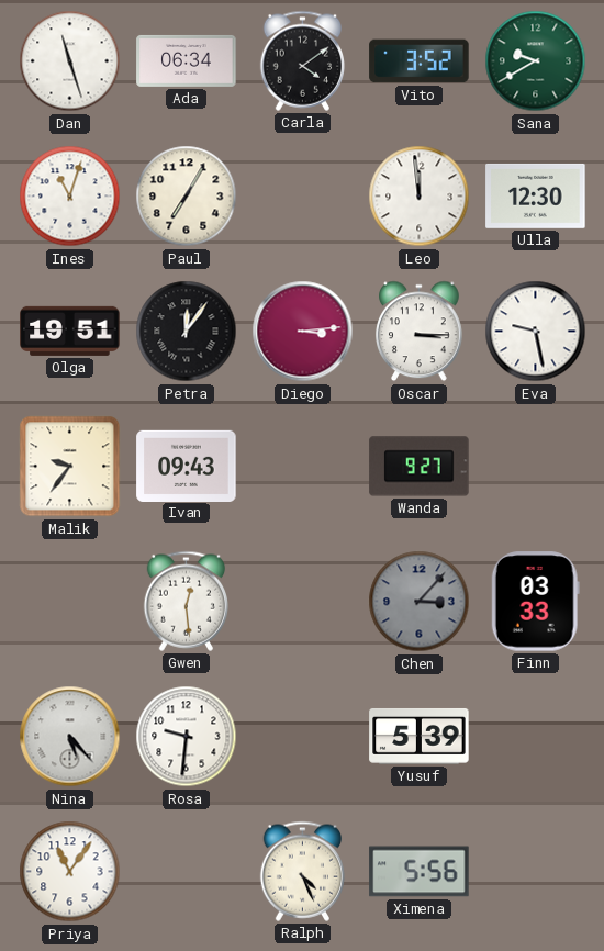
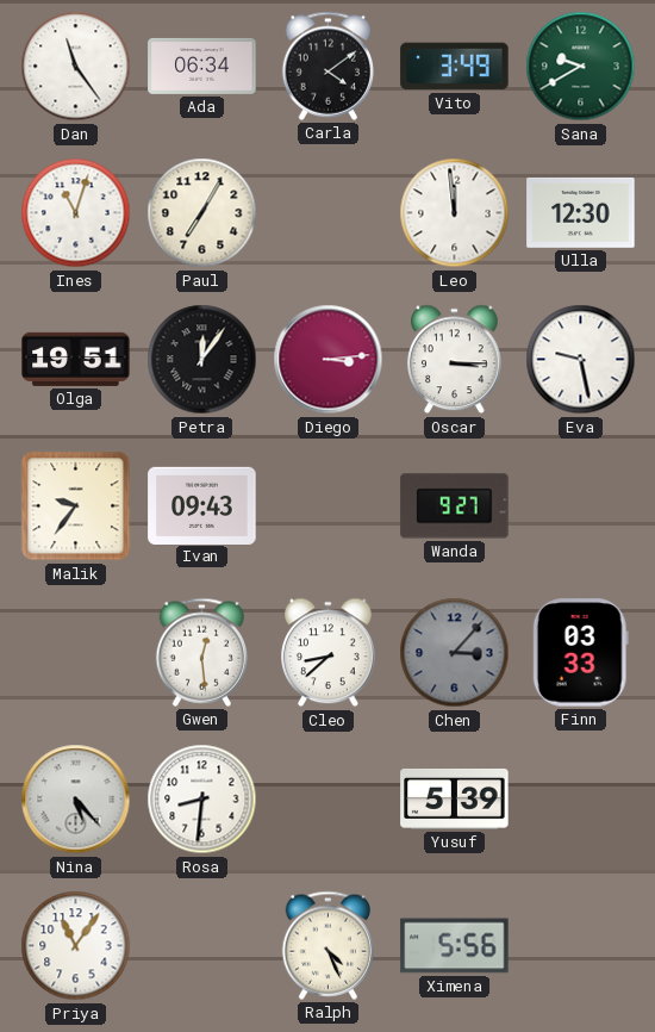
Dan: 11:27 -> 11:24 (76, 67)
Vito: 3:52 -> 3:49 (455, 67)
Cleo: none -> 8:38 (329, 653)
Rosa: 9:31 -> 8:31 (202, 800)
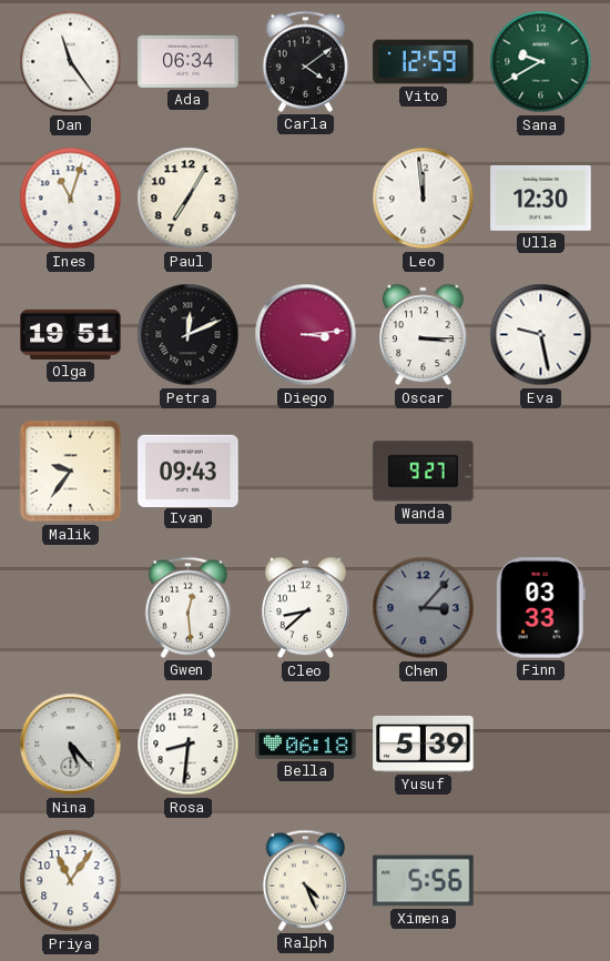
Vito: 3:49 -> 12:59 (424, 62)
Petra: 12:06 -> 12:11 (189, 335)
Bella: none -> 06:18 (306, 743)
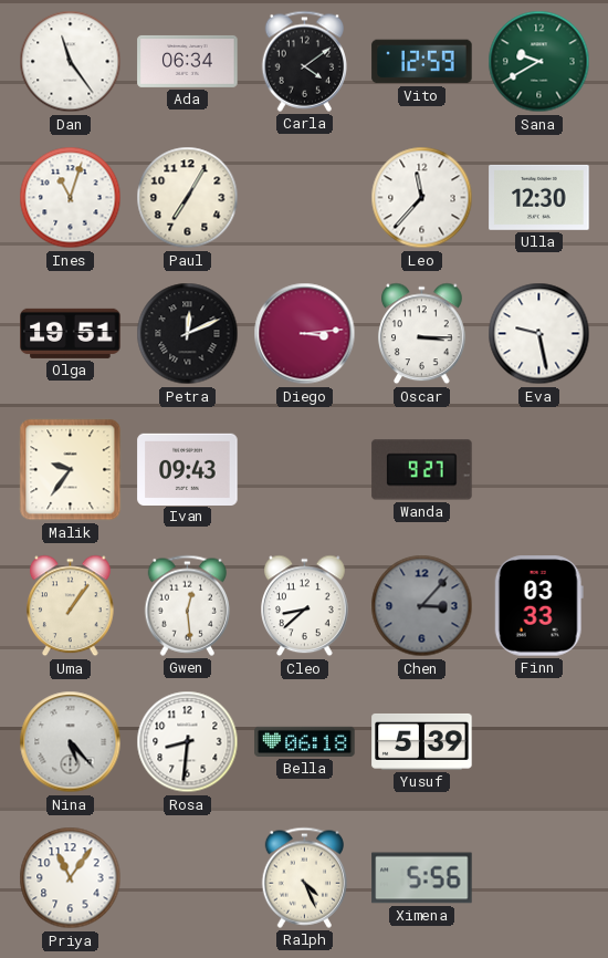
Leo: 11:59 -> 11:37 (422, 198)
Uma: none -> 1:06 (71, 606)
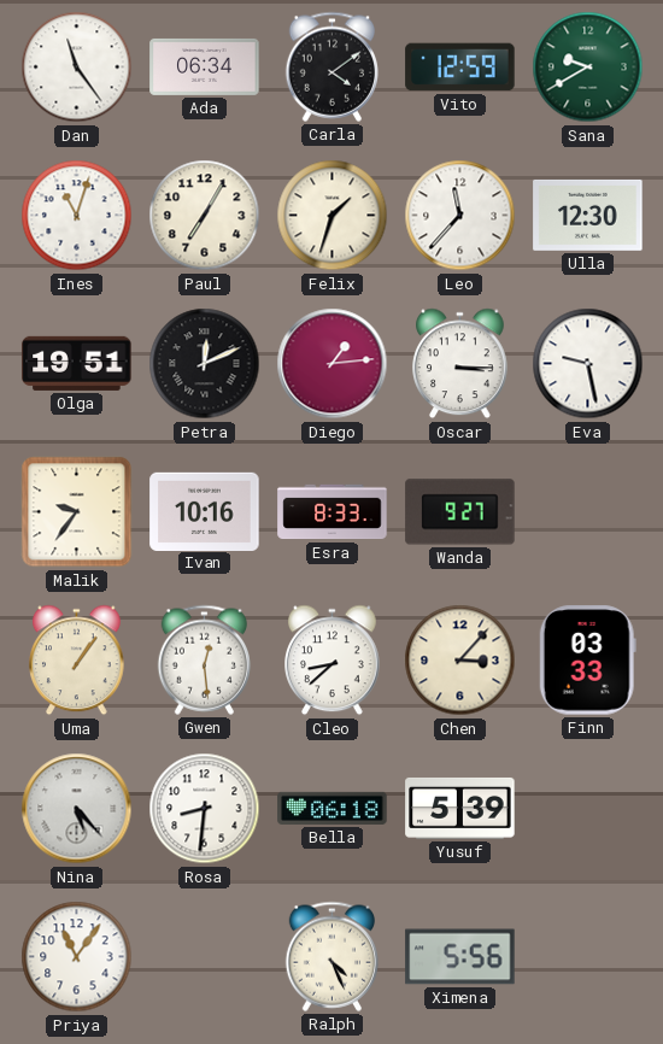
Felix: none -> 1:33 (333, 216)
Diego: 3:14 -> 1:14 (333, 364)
Ivan: 09:43 -> 10:16 (205, 511)
Esra: none -> 8:33 (333, 512)
Chen dial: grey -> cream (460, 661)
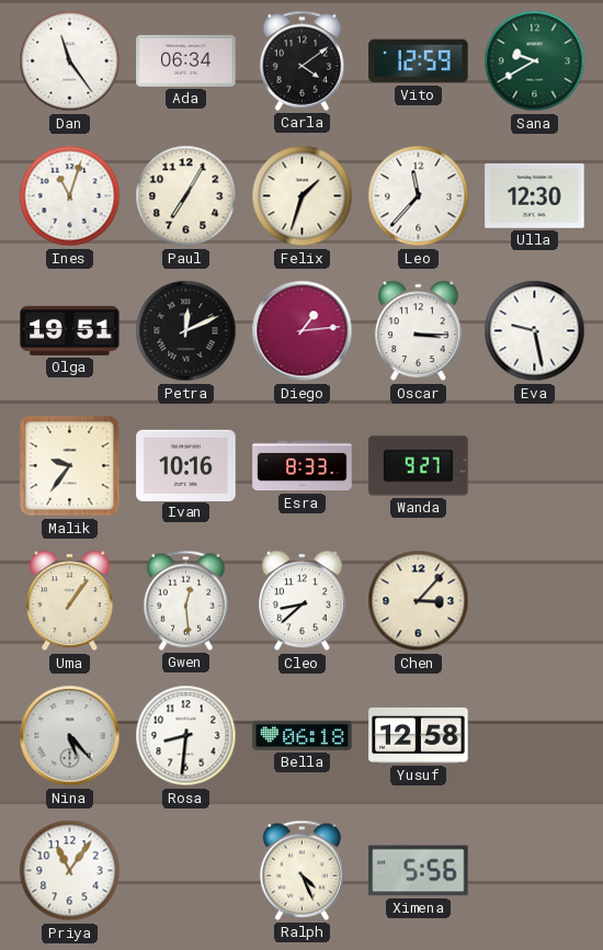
Finn: 03:33 -> none (587, 661)
Yusuf: 5:39 -> 12:58 (419, 735)
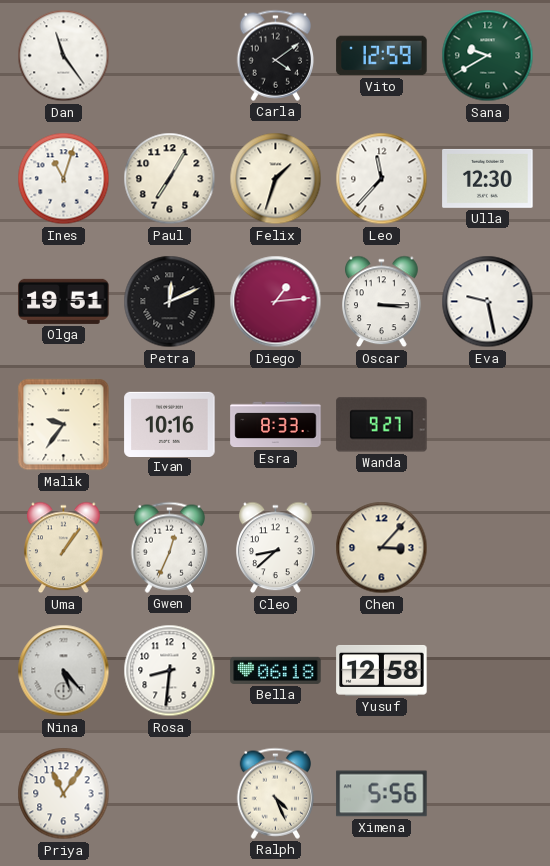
Ada: 06:34 -> none (186, 60)
Gwen: 12:29 -> 12:34 (169, 547)
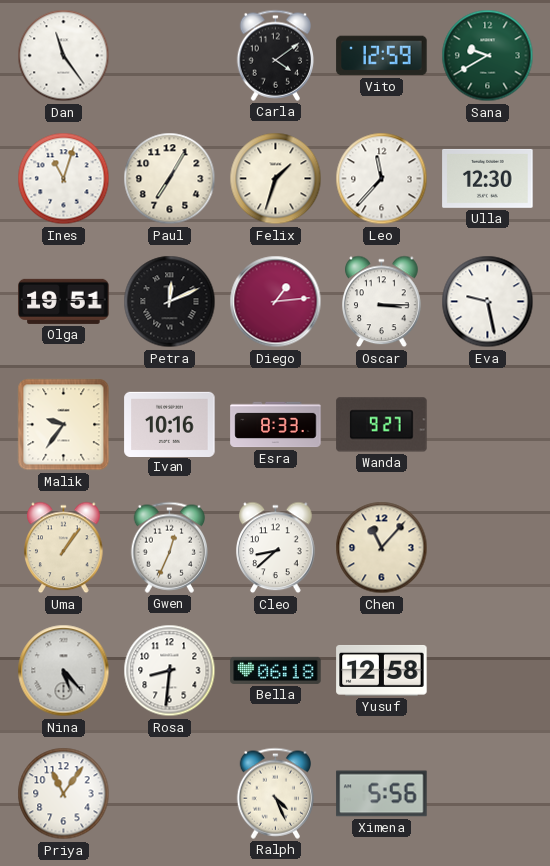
Chen: 3:07 -> 11:07 (382, 548)
